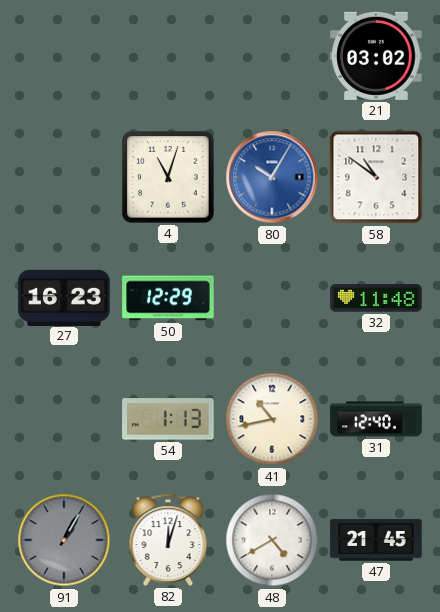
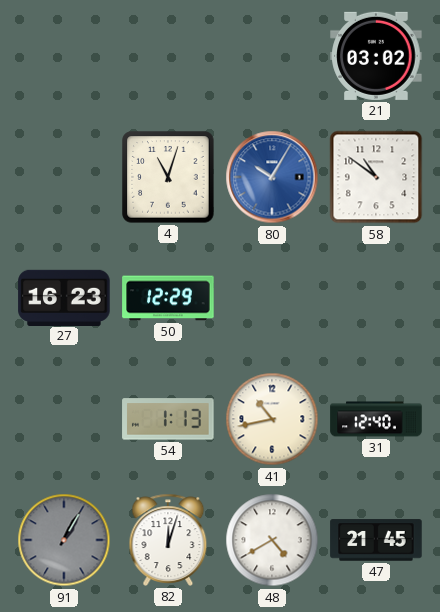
32: 11:48 -> none (376, 298)
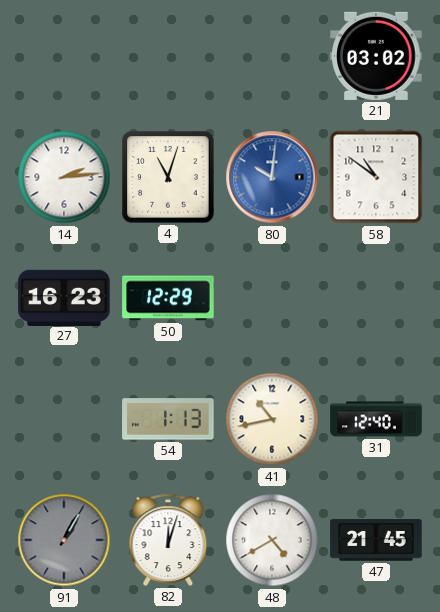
14: none -> 2:14 (64, 177)
80: 10:05 -> 10:01 (272, 177)
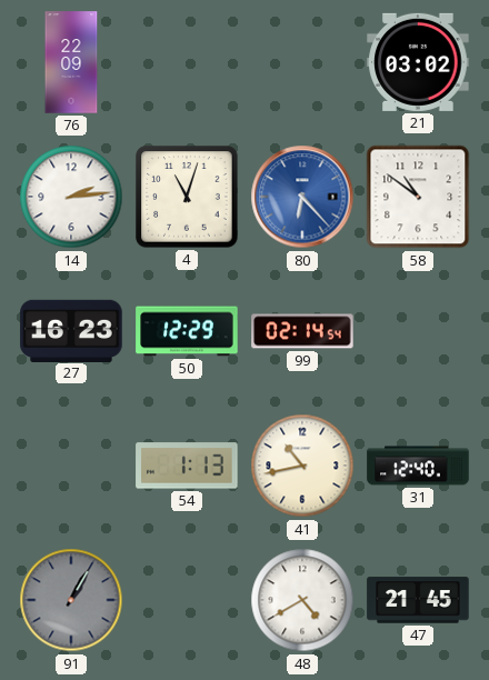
76: none -> 22:09 (71, 62)
80: 10:01 -> 6:23 (302, 197)
99: none -> 02:14 (302, 331)
82: 12:03 -> none (168, 540)
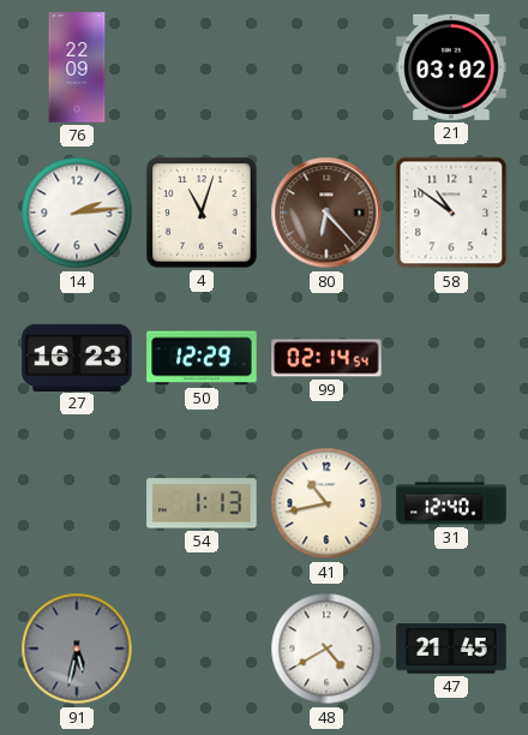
80 dial: blue -> brown (326, 213)
91: 1:05 -> 5:32 (77, 649)
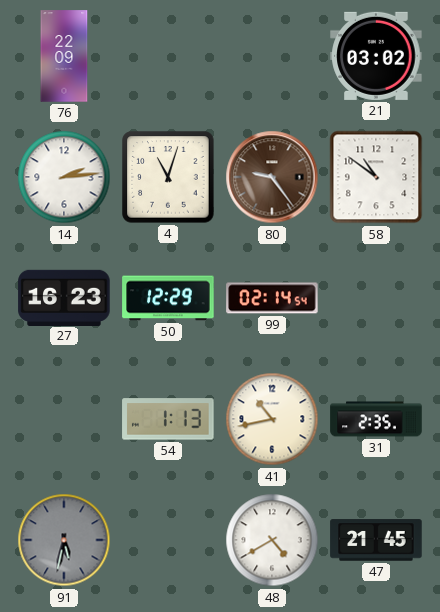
80: 6:23 -> 9:24 (272, 177)
31: 12:40 -> 2:35 (376, 419)
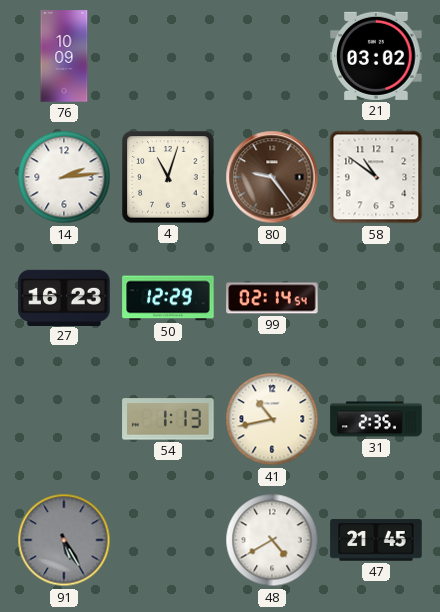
76: 22:09 -> 10:09 (64, 56)
91: 5:32 -> 5:25 (64, 540)
